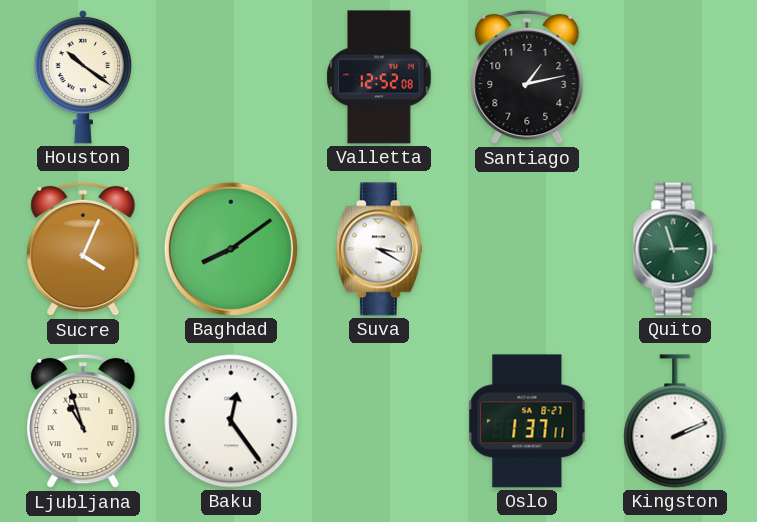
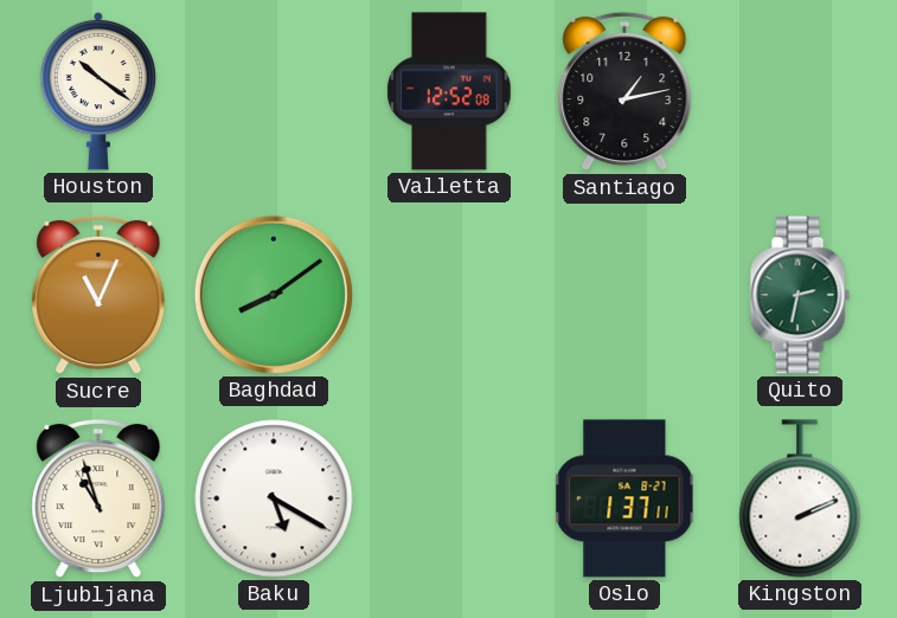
Sucre: 4:04 -> 11:04 (98, 295)
Suva: 3:20 -> none (379, 249)
Quito: 2:57 -> 2:32 (800, 295)
Baku: 12:24 -> 5:20 (274, 498)
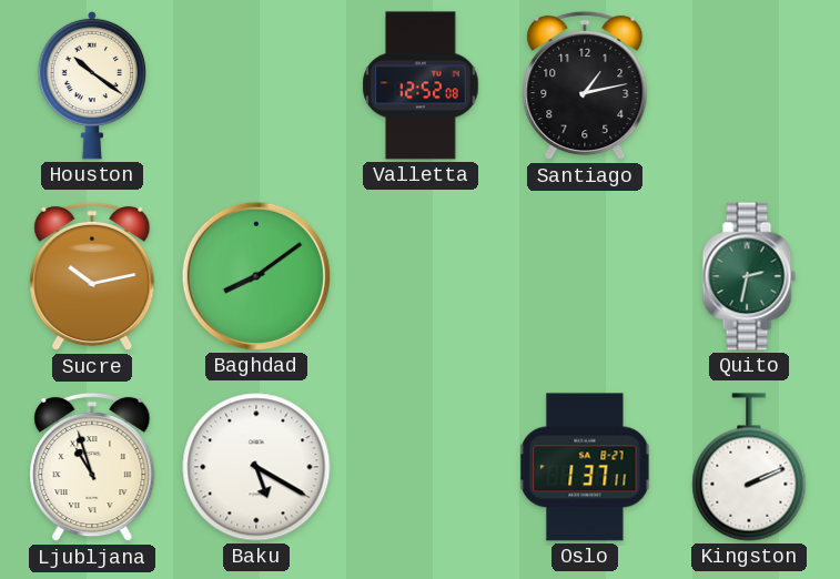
Sucre: 11:04 -> 10:13 (92, 276)
